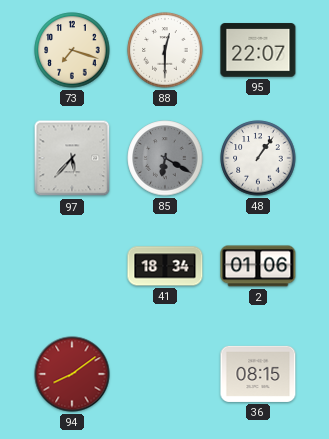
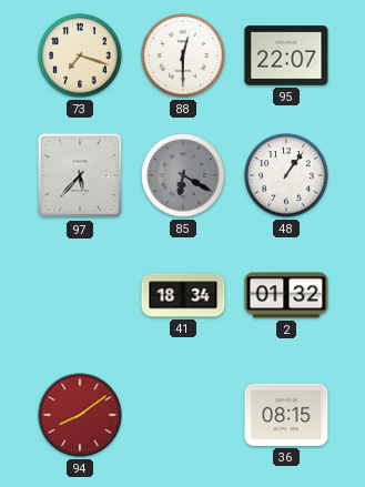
2: 01:06 -> 01:32 (286, 295)
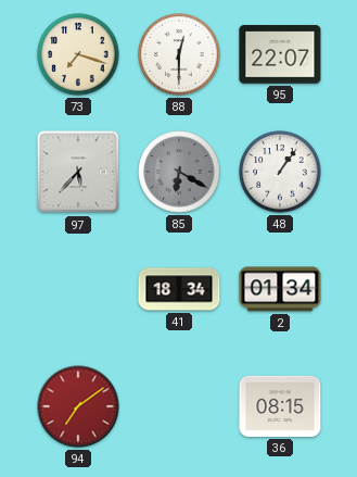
2: 01:32 -> 01:34 (280, 289)
94: 8:09 -> 7:09 (78, 406)
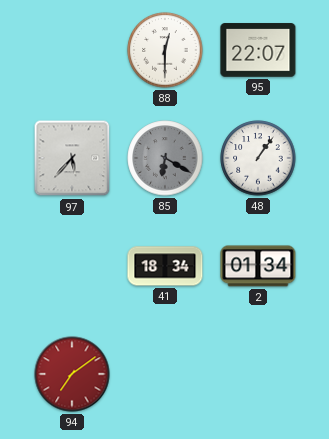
73: 7:18 -> none (78, 54)
36: 08:15 -> none (280, 406)
